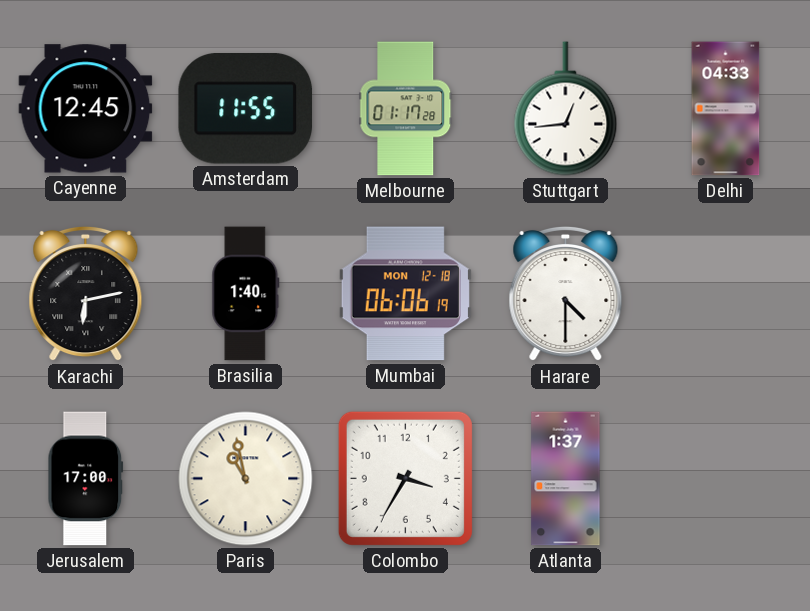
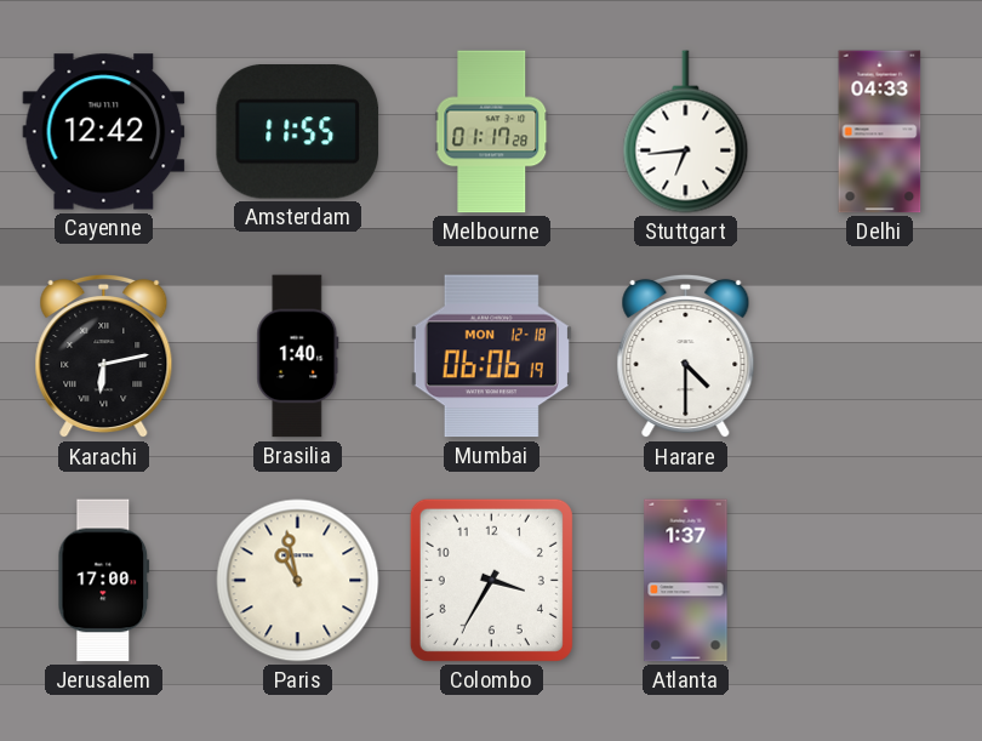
Cayenne: 12:45 -> 12:42 (104, 132)
Stuttgart: 12:44 -> 6:44 (686, 132)
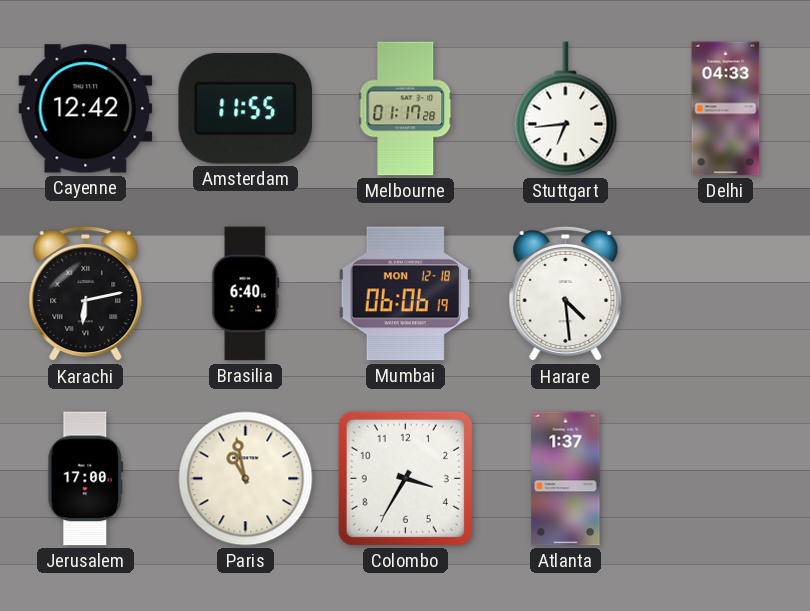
Brasilia: 1:40 -> 6:40 (246, 294)
Harare: 4:30 -> 4:29 (566, 294)
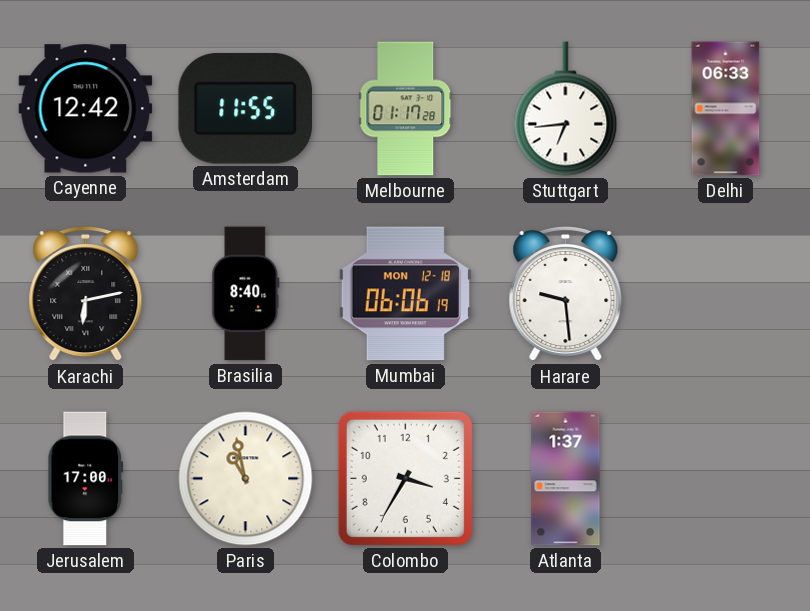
Delhi: 04:33 -> 06:33 (726, 109)
Brasilia: 6:40 -> 8:40 (246, 294)
Harare: 4:29 -> 9:29 (566, 294)
